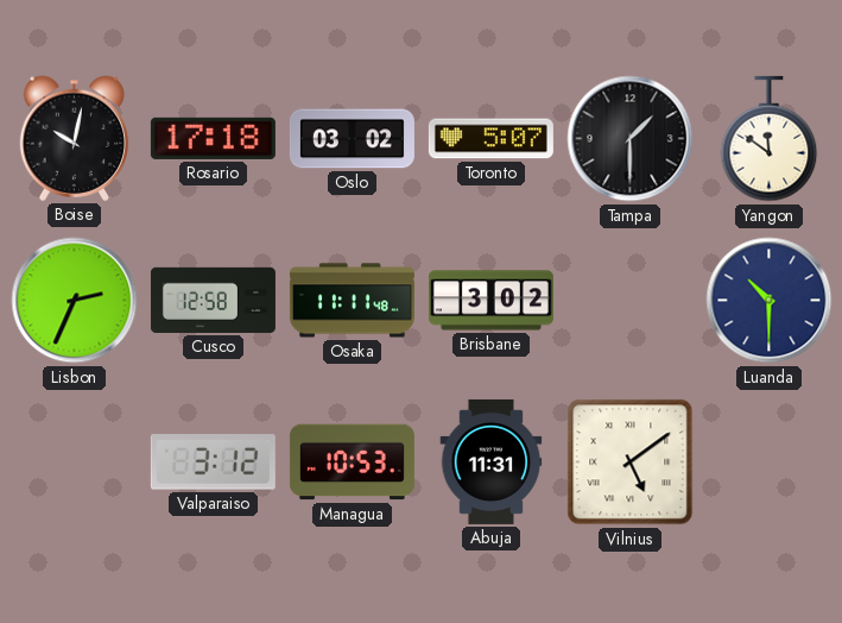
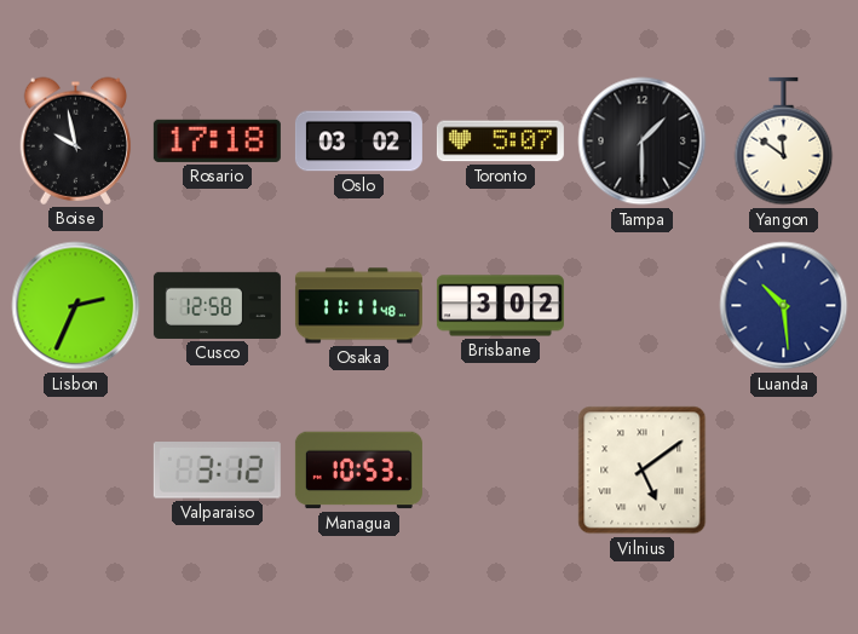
Boise: 10:02 -> 9:58 (76, 140)
Luanda: 10:30 -> 10:29 (784, 306)
Abuja: 11:31 -> none (492, 461)
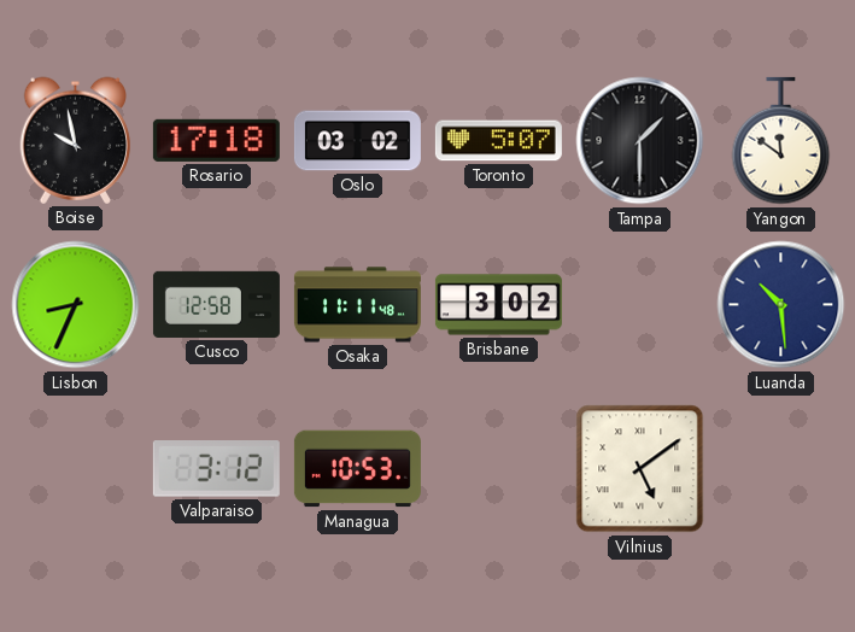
Lisbon: 2:34 -> 8:34 (76, 305)
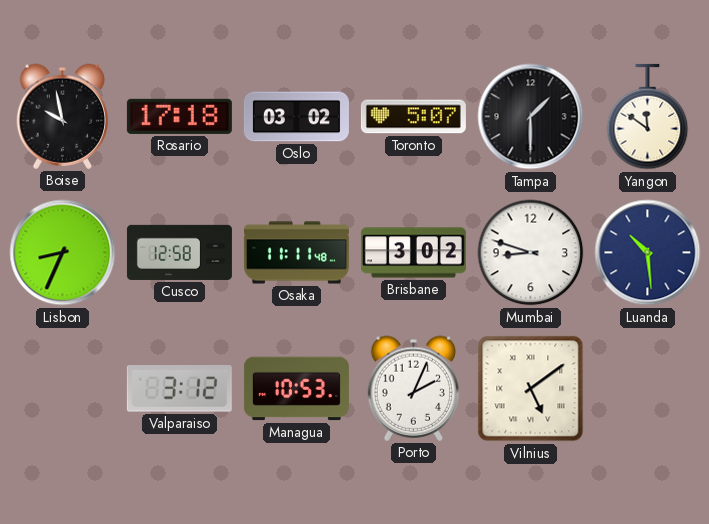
Mumbai: none -> 8:48 (531, 253)
Porto: none -> 2:04 (414, 388)
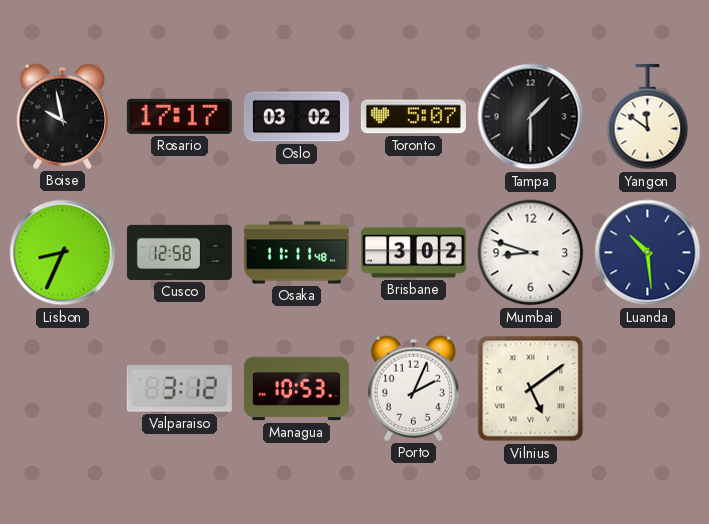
Rosario: 17:18 -> 17:17 (179, 116)
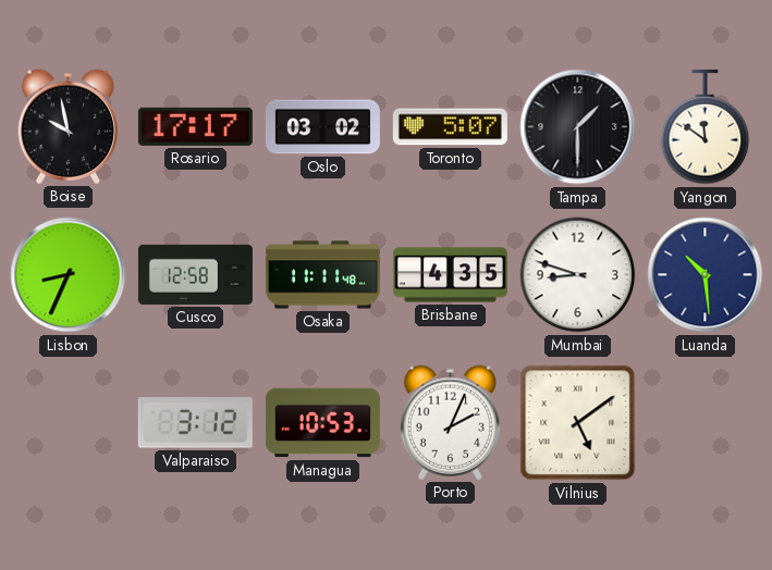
Brisbane: 3:02 -> 4:35 (450, 275)
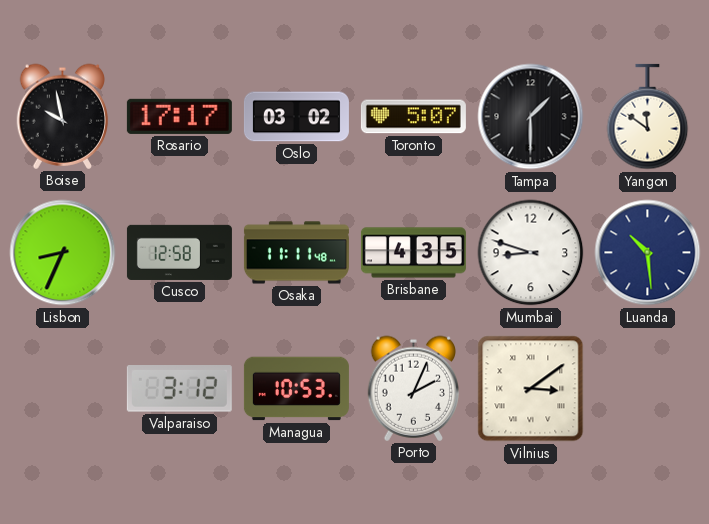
Vilnius: 5:09 -> 3:09 (531, 389)
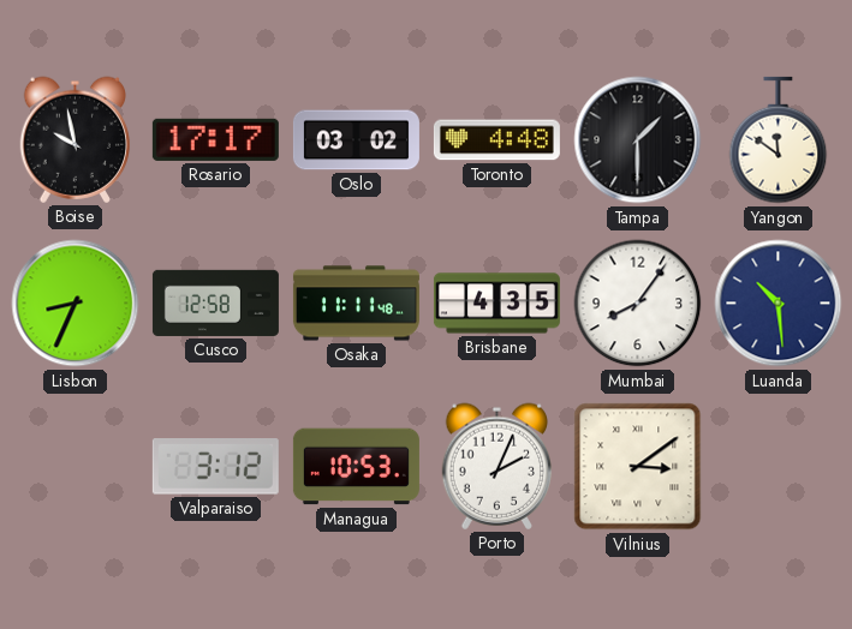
Toronto: 5:07 -> 4:48 (496, 140)
Mumbai: 8:48 -> 8:06 (638, 304)
